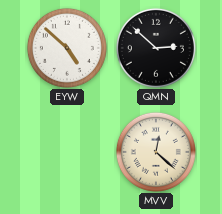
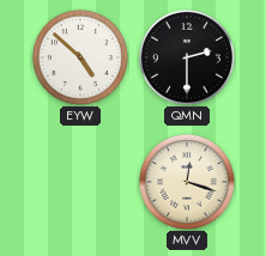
QMN: 2:52 -> 2:30 (187, 57)
MVV: 12:22 -> 12:18 (187, 182)
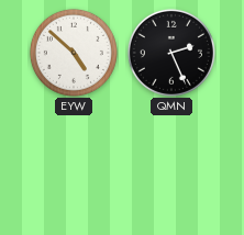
QMN: 2:30 -> 2:26 (171, 53)
MVV: 12:18 -> none (187, 182)
